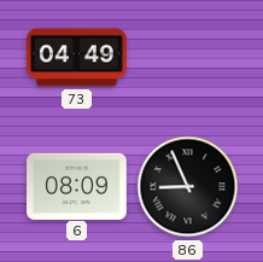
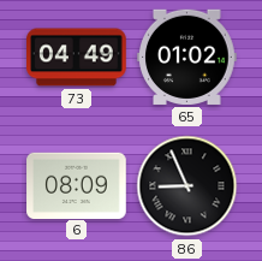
65: none -> 01:02 (187, 57)
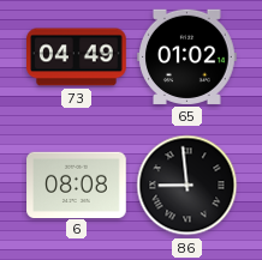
6: 08:09 -> 08:08 (77, 185)
86: 8:56 -> 8:59 (187, 186)
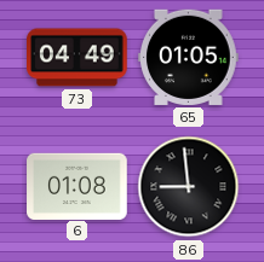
65: 01:02 -> 01:05 (189, 57)
6: 08:08 -> 01:08 (78, 186)
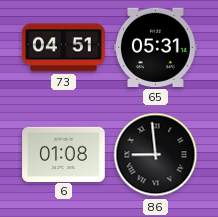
73: 04:49 -> 04:51 (64, 48)
65: 01:05 -> 05:31 (156, 47)
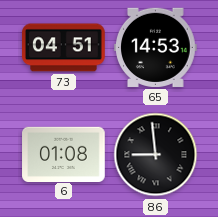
65: 05:31 -> 14:53 (156, 47)
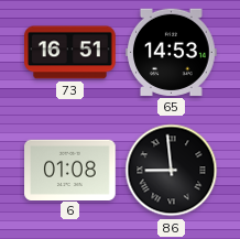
73: 04:51 -> 16:51 (70, 53)
